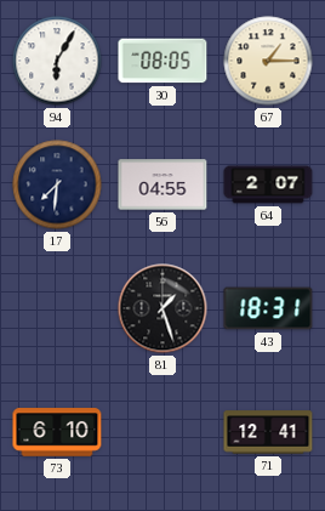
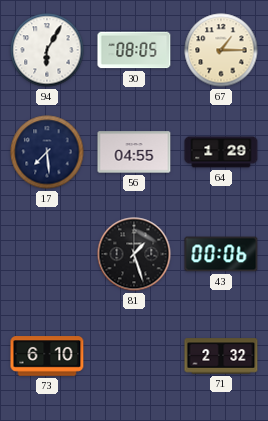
17: 7:31 -> 7:29 (47, 152)
64: 2:07 -> 1:29 (221, 152)
43: 18:31 -> 00:06 (221, 254)
71: 12:41 -> 2:32 (221, 356)
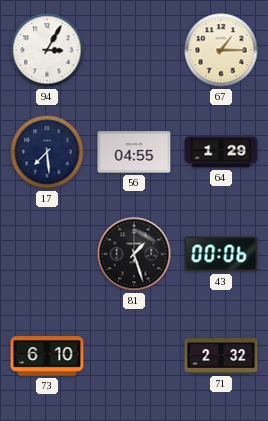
94: 6:05 -> 3:05 (47, 50)
30: 08:05 -> none (134, 50)
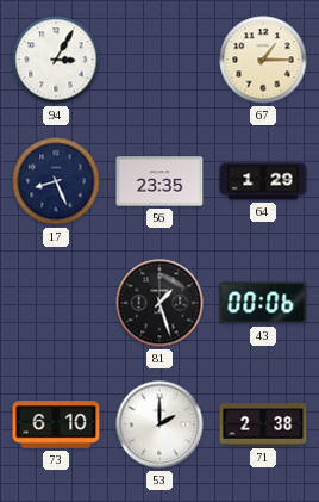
17: 7:29 -> 8:26 (56, 181)
56: 04:55 -> 23:35 (159, 181)
53: none -> 2:00 (159, 424)
71: 2:32 -> 2:38 (263, 424)
